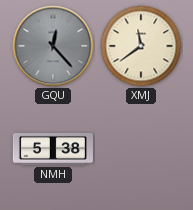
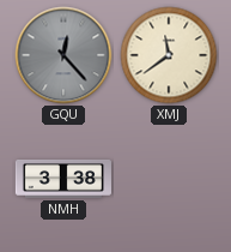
NMH: 5:38 -> 3:38 (63, 179)
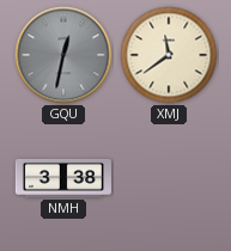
GQU: 12:23 -> 12:32 (63, 55)
